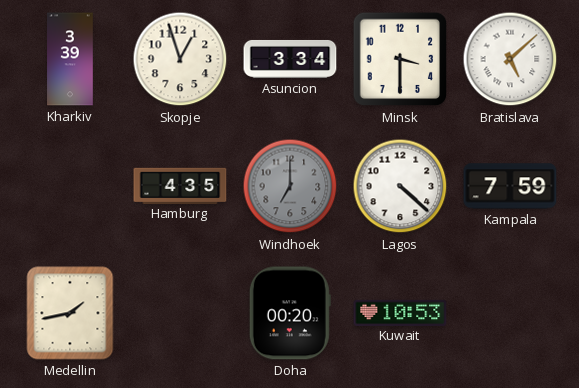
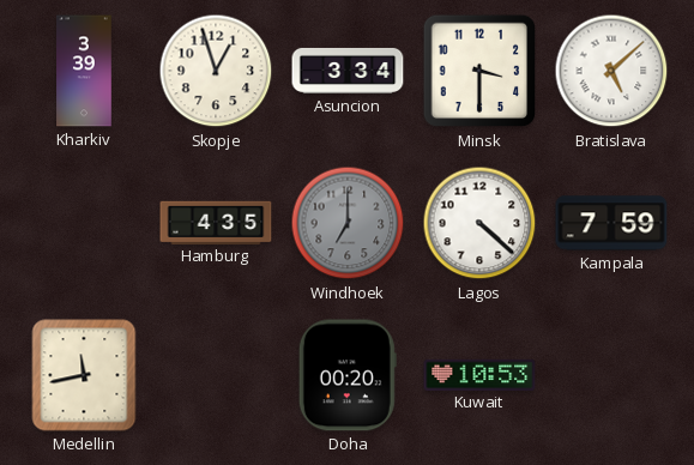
Medellin: 1:43 -> 11:43 (84, 375)
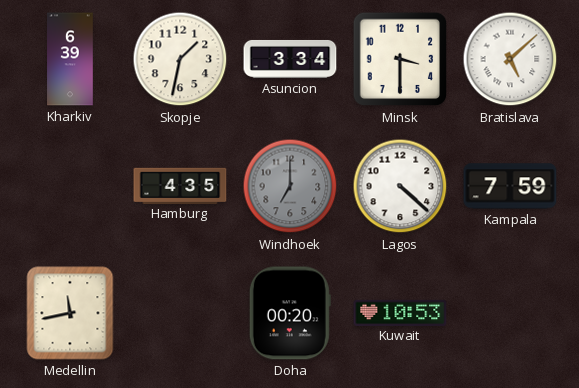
Kharkiv: 3:39 -> 6:39 (70, 59)
Skopje: 12:57 -> 1:32 (180, 59)
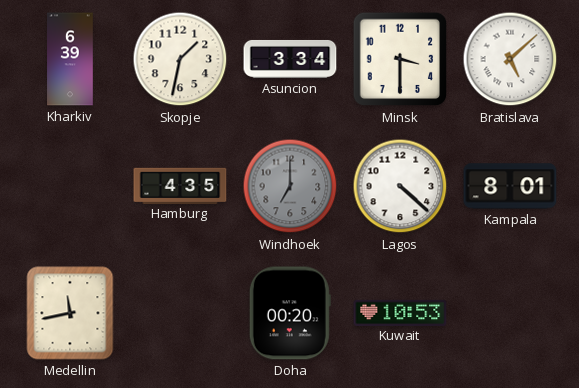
Kampala: 7:59 -> 8:01 (510, 186)
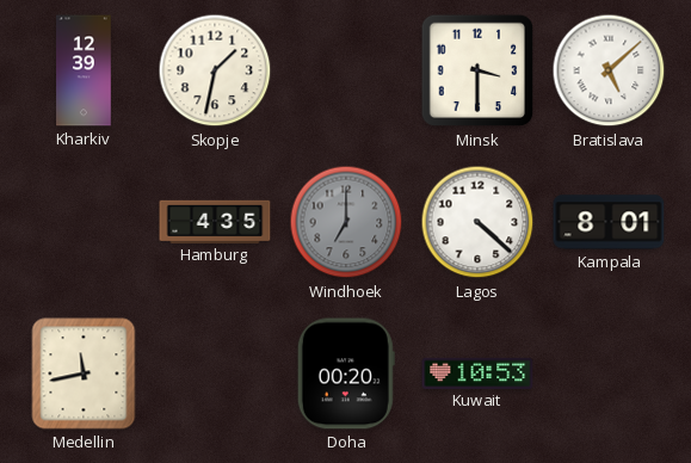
Kharkiv: 6:39 -> 12:39 (84, 70)
Asuncion: 3:34 -> none (290, 59)
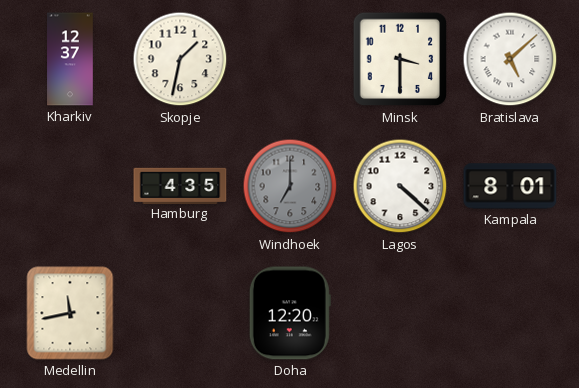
Kharkiv: 12:39 -> 12:37 (70, 59)
Doha: 00:20 -> 12:20 (290, 313)
Kuwait: 10:53 -> none (477, 372)
